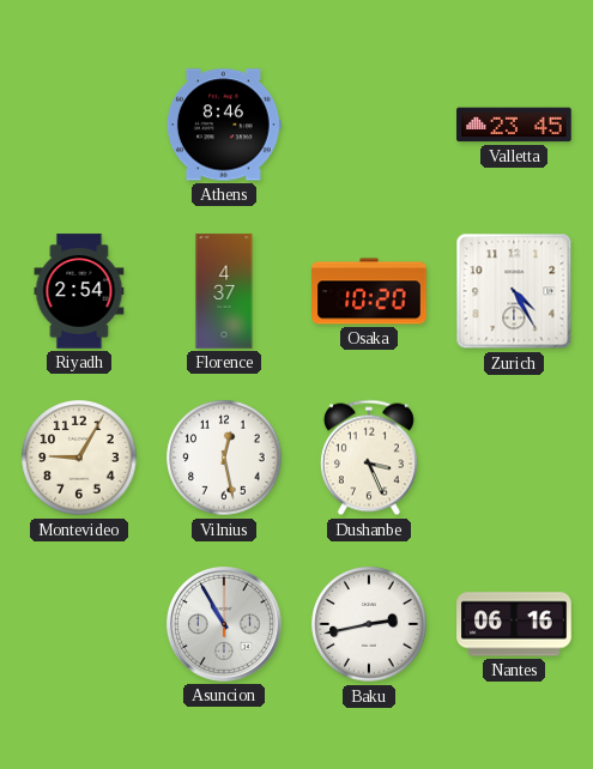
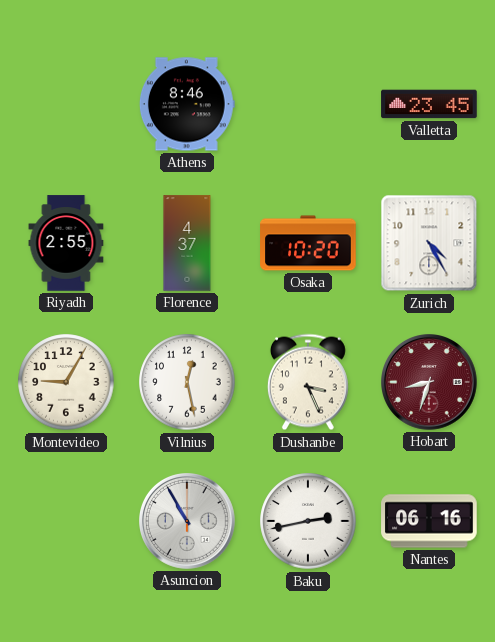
Riyadh: 2:54 -> 2:55 (66, 243)
Hobart: none -> 8:33 (430, 383)
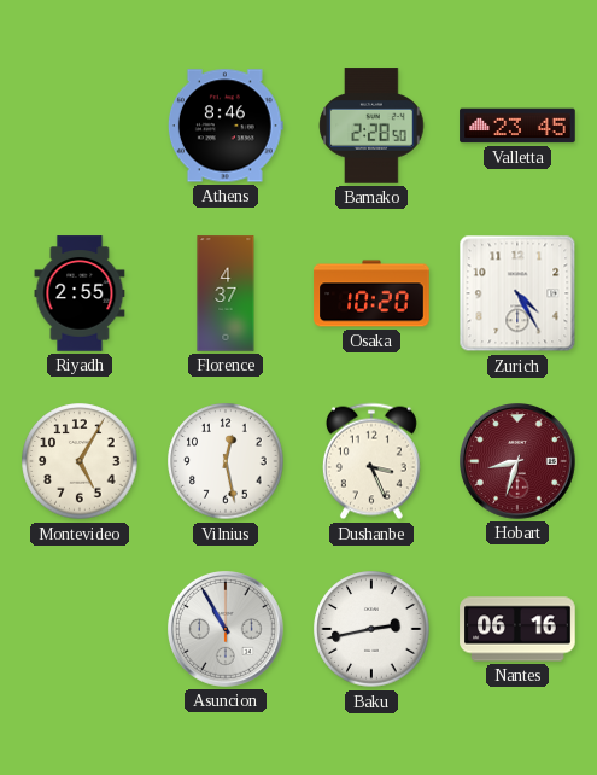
Bamako: none -> 2:28 (371, 126)
Montevideo: 9:05 -> 5:05 (80, 461)
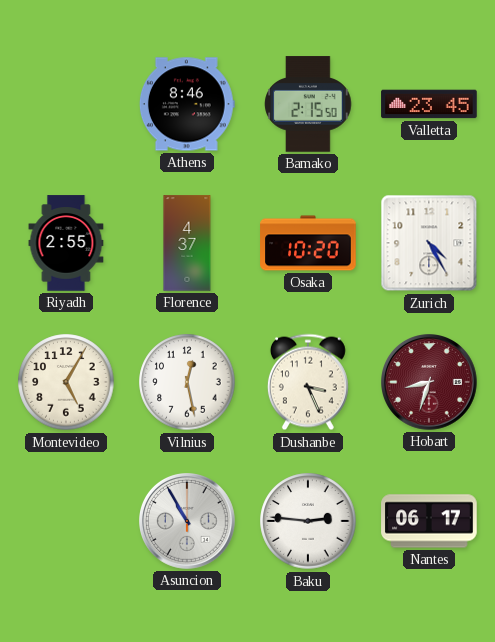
Bamako: 2:28 -> 2:15 (308, 104)
Baku: 2:43 -> 2:46 (308, 521)
Nantes: 06:16 -> 06:17 (429, 521)
